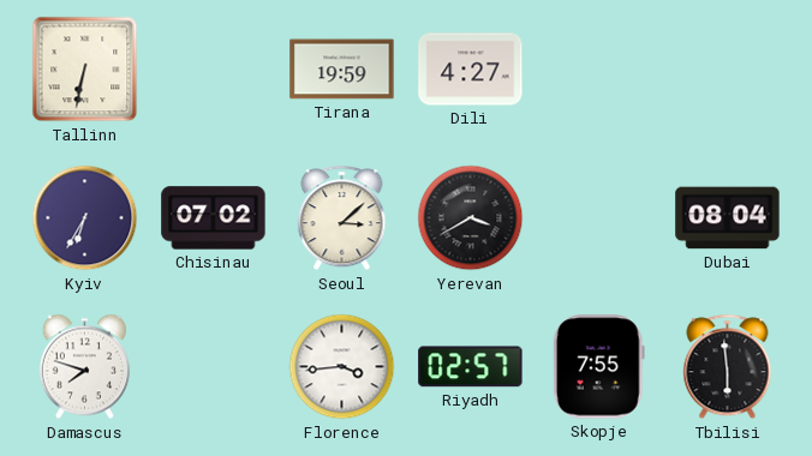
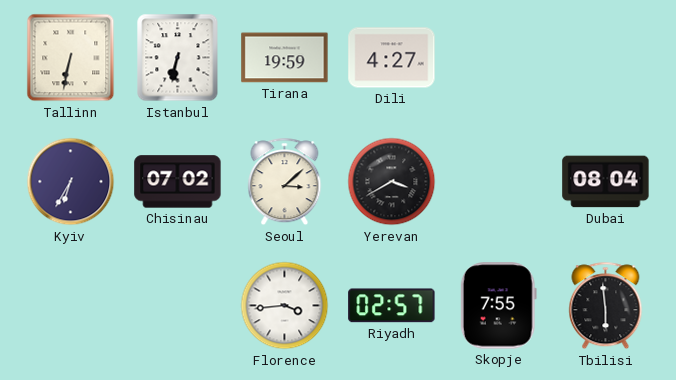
Istanbul: none -> 6:32 (178, 58)
Damascus: 7:48 -> none (84, 367)
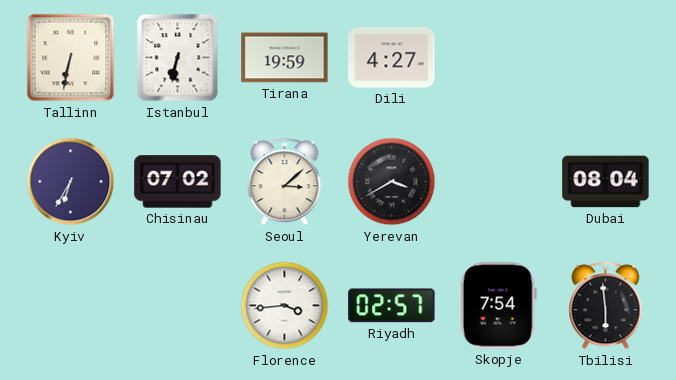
Skopje: 7:55 -> 7:54 (498, 306)
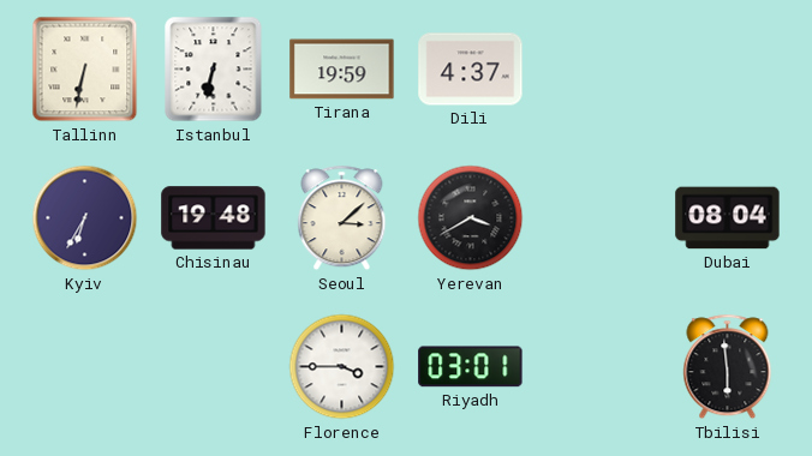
Dili: 4:27 -> 4:37 (471, 70)
Chisinau: 07:02 -> 19:48 (214, 218)
Florence: 3:44 -> 3:45 (342, 367)
Riyadh: 02:57 -> 03:01 (471, 367)
Skopje: 7:54 -> none (498, 306)
